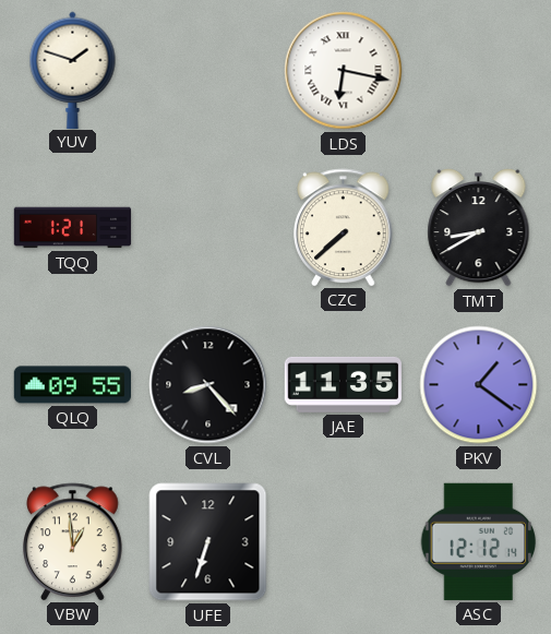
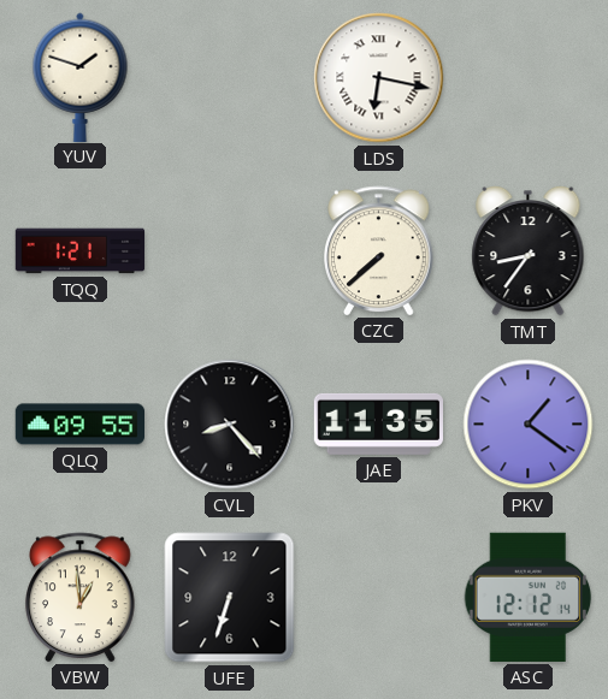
TMT: 8:40 -> 8:36 (529, 250)
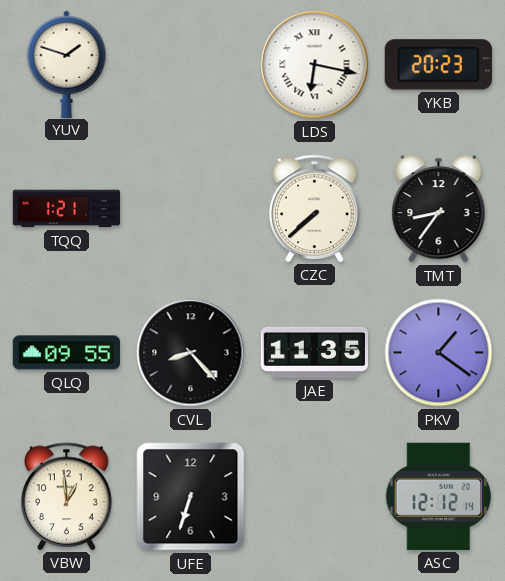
YKB: none -> 20:23 (438, 65)
